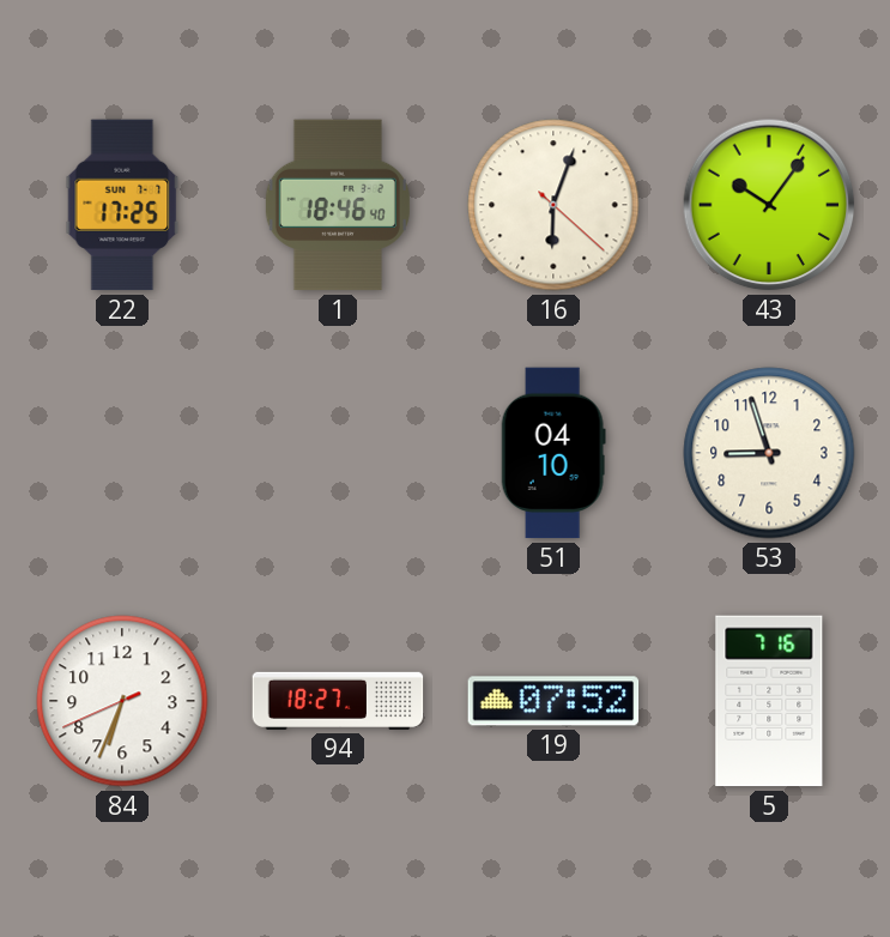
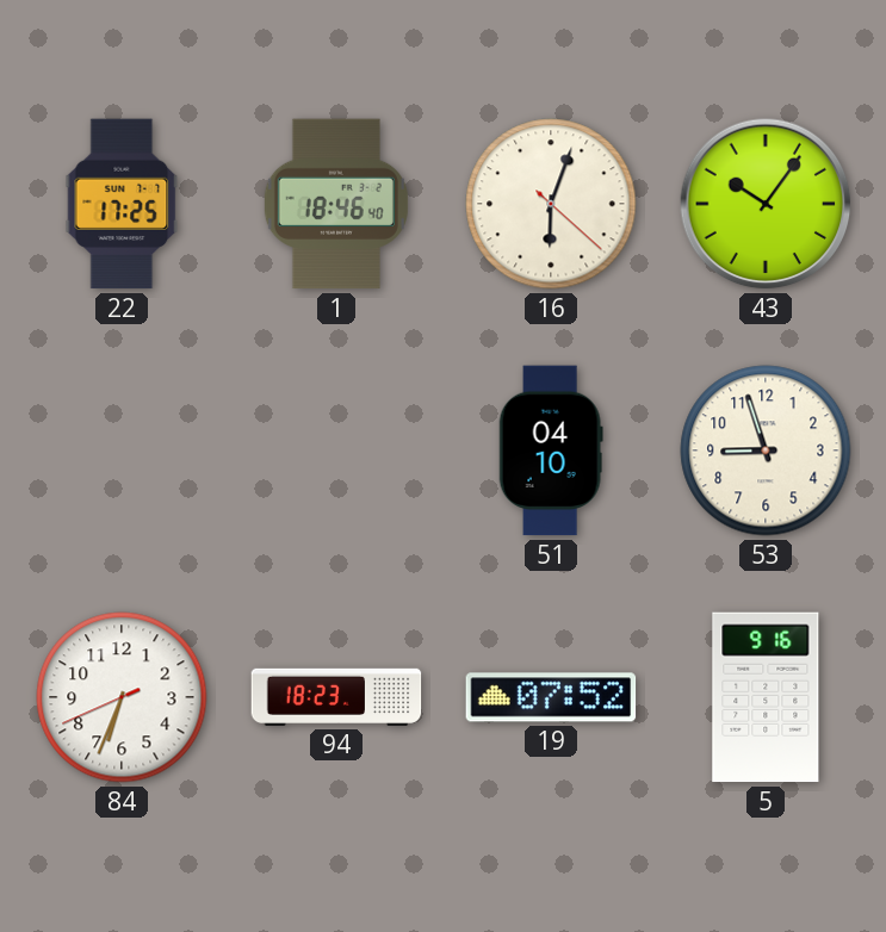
94: 18:27 -> 18:23 (336, 697)
5: 7:16 -> 9:16 (766, 697)
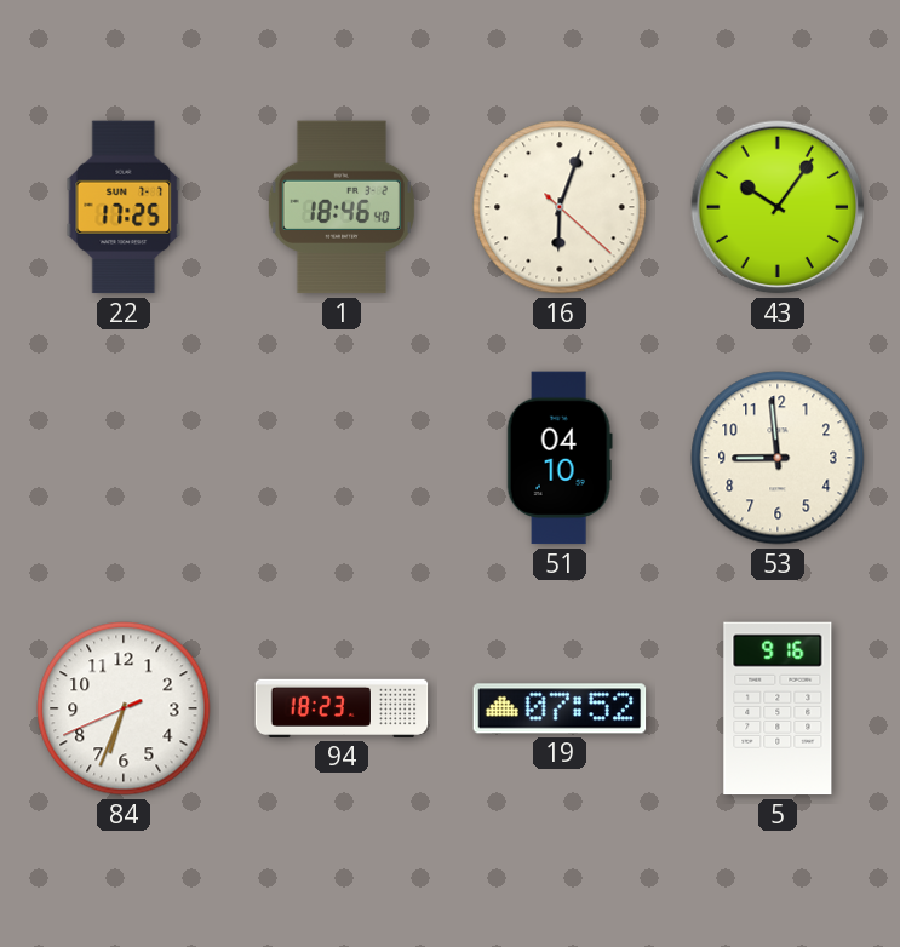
53: 8:57 -> 8:59 (778, 458)
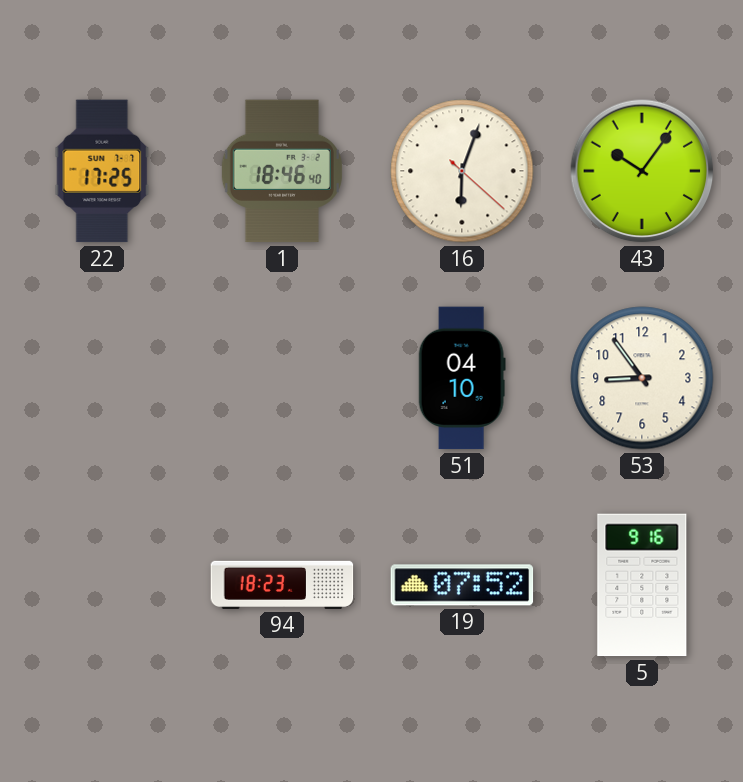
53: 8:59 -> 8:54 (642, 378)
84: 6:33 -> none (124, 708)
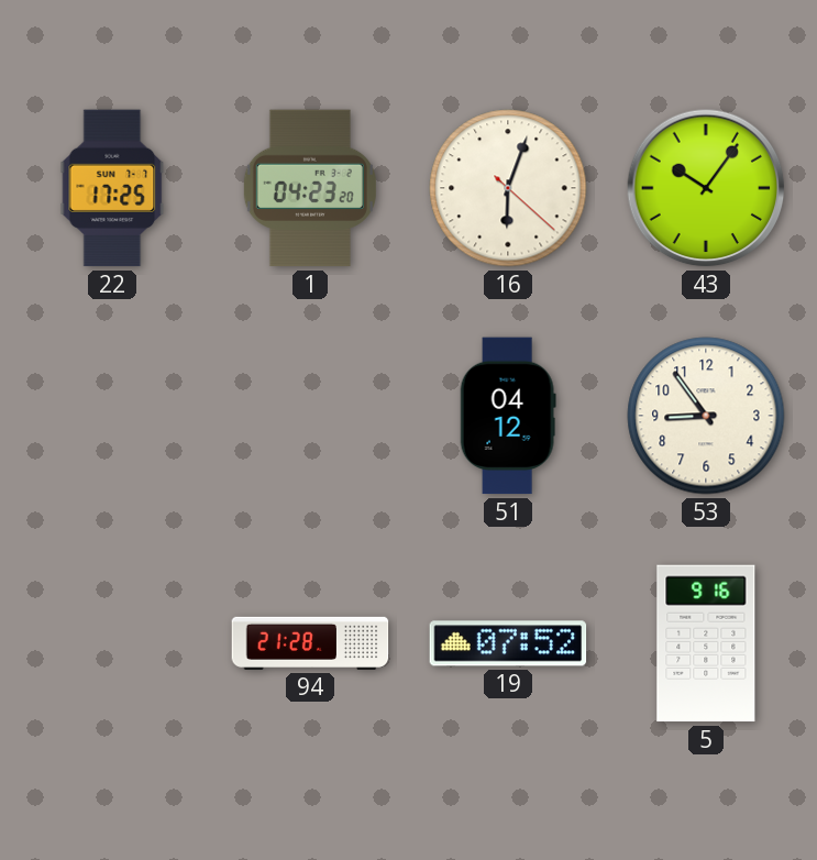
1: 18:46 -> 04:23 (310, 188)
51: 04:10 -> 04:12 (508, 416)
94: 18:23 -> 21:28 (310, 643)
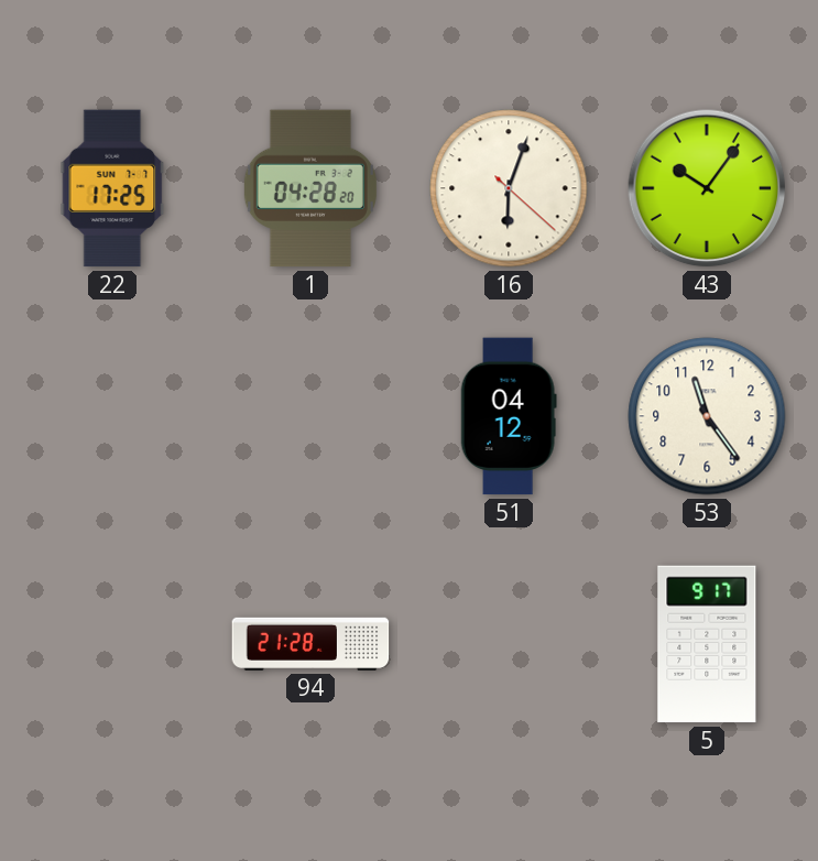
1: 04:23 -> 04:28 (310, 188)
53: 8:54 -> 11:24 (707, 416)
19: 07:52 -> none (508, 643)
5: 9:16 -> 9:17 (707, 644)
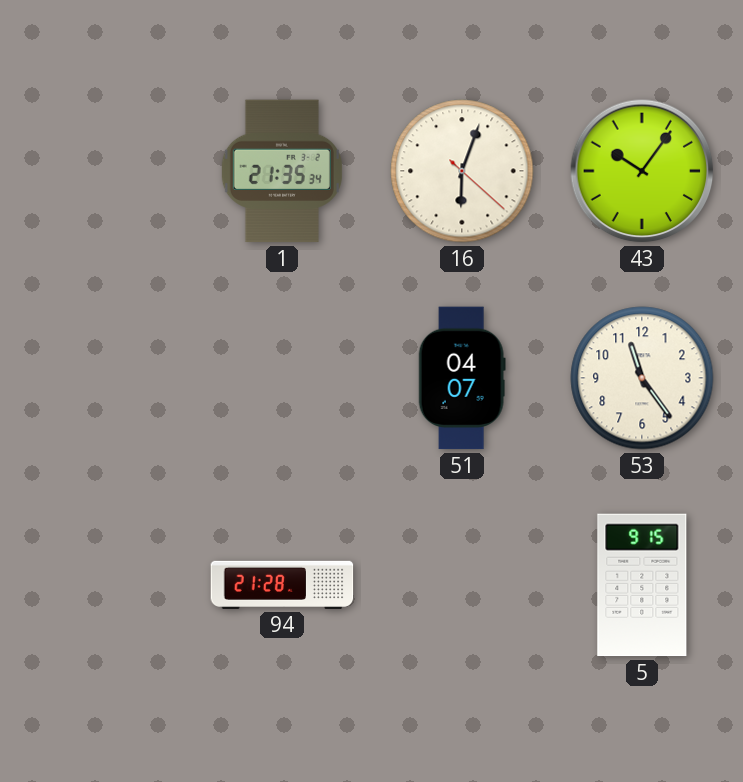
22: 17:25 -> none (112, 188)
1: 04:28 -> 21:35 (282, 171)
51: 04:12 -> 04:07 (462, 378)
5: 9:17 -> 9:15 (642, 585)
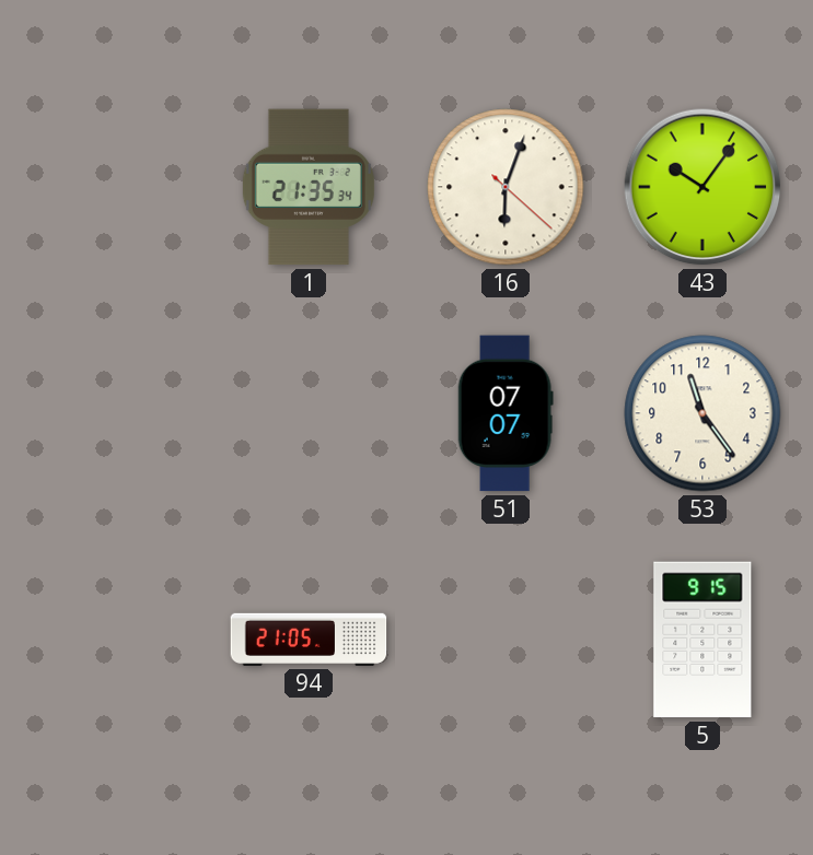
51: 04:07 -> 07:07 (506, 413)
94: 21:28 -> 21:05 (309, 640)
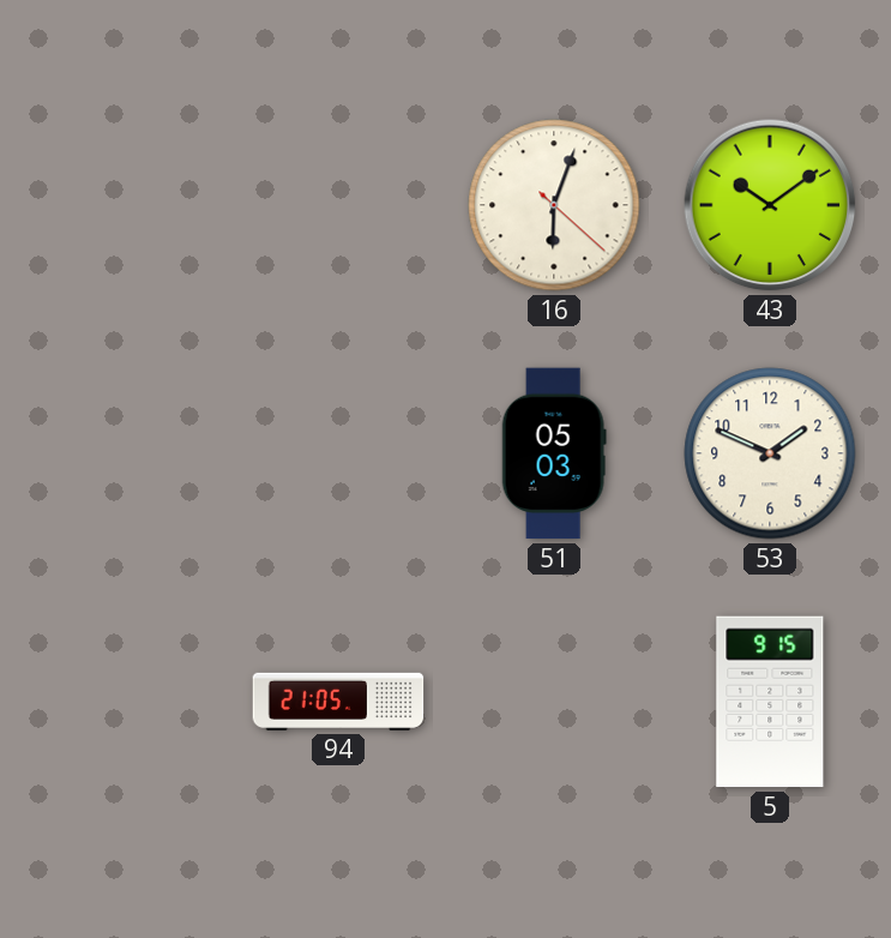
1: 21:35 -> none (309, 187)
43: 10:06 -> 10:09 (770, 205)
51: 07:07 -> 05:03 (554, 453)
53: 11:24 -> 1:49 (770, 453)
